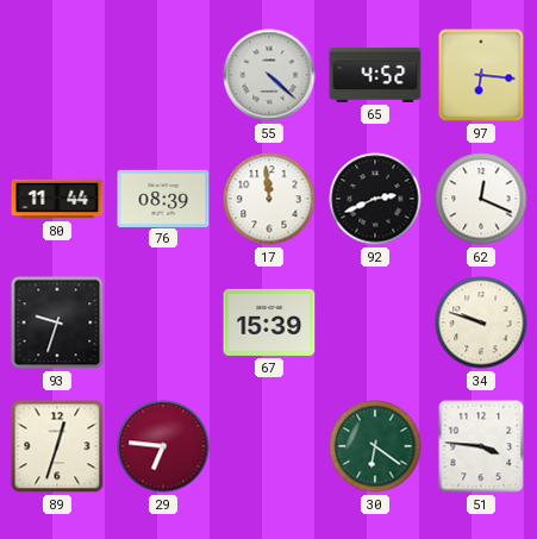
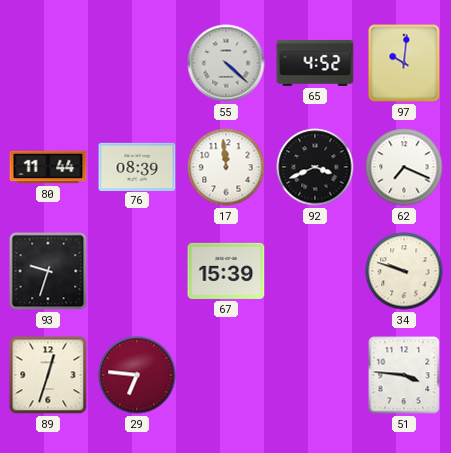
97: 6:16 -> 10:01 (404, 63)
92: 2:41 -> 3:41 (315, 167)
62: 12:19 -> 7:19 (404, 167)
30: 6:21 -> none (375, 446)
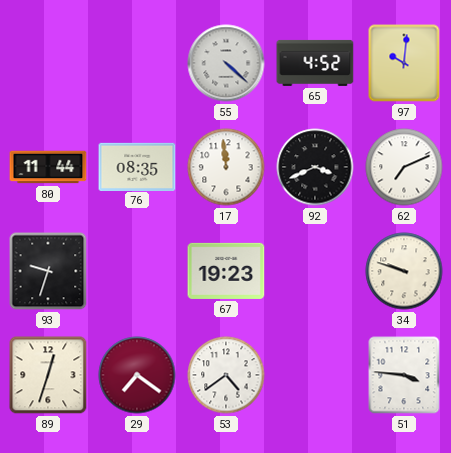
76: 08:39 -> 08:35 (137, 166)
62: 7:19 -> 7:11 (404, 167)
67: 15:39 -> 19:23 (226, 271)
29: 6:46 -> 7:21 (137, 375)
53: none -> 4:39 (226, 375)
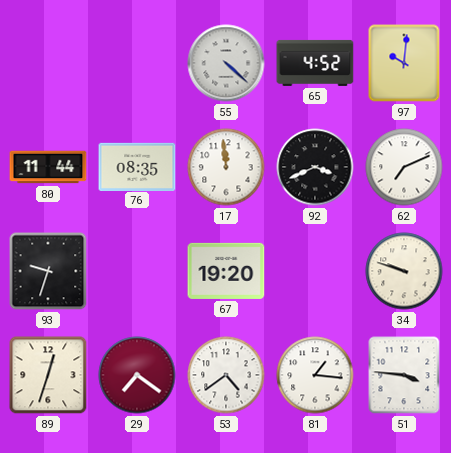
67: 19:23 -> 19:20 (226, 271)
81: none -> 1:16 (315, 375)
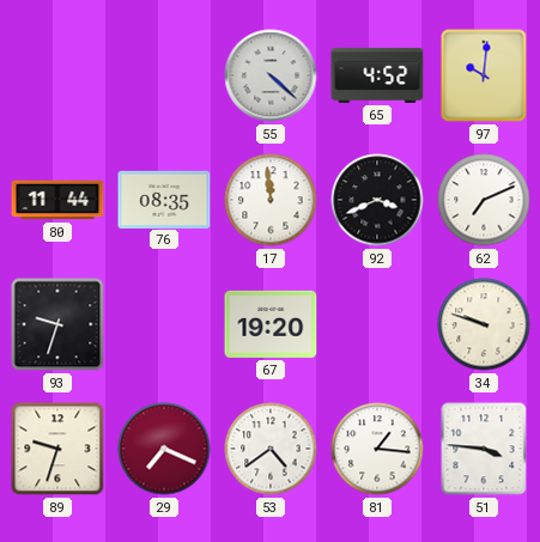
89: 12:33 -> 9:33 (57, 449)
29: 7:21 -> 7:19 (164, 449)
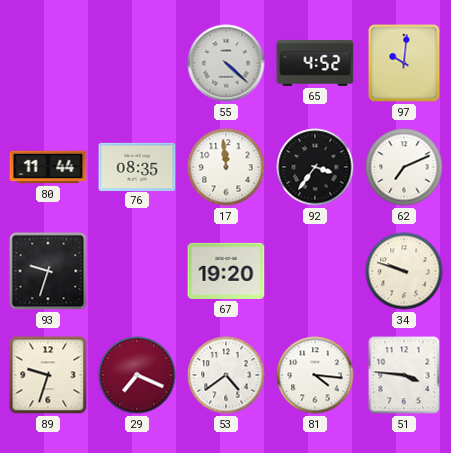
92: 3:41 -> 3:36 (315, 167)
81: 1:16 -> 4:16 (315, 375)
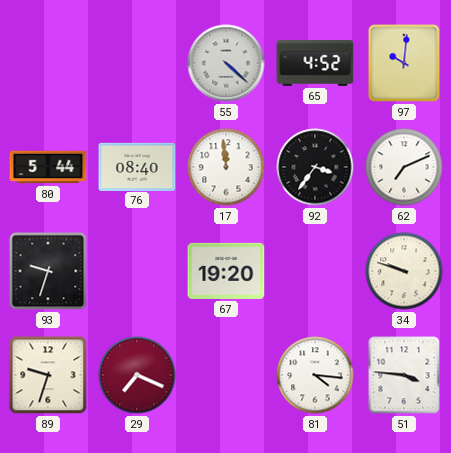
80: 11:44 -> 5:44 (48, 167)
76: 08:35 -> 08:40 (137, 166)
53: 4:39 -> none (226, 375)
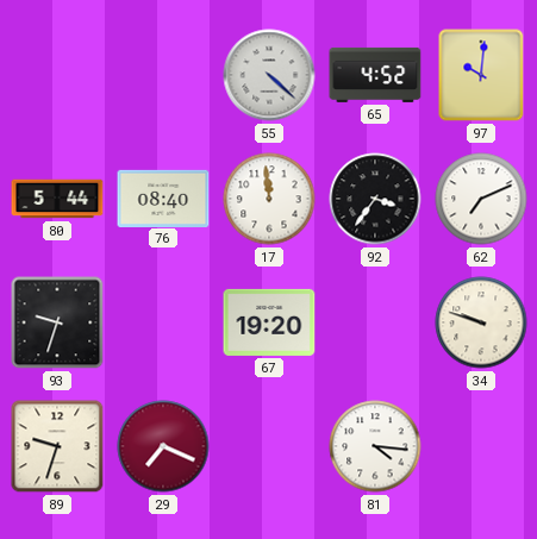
51: 3:46 -> none (404, 375)
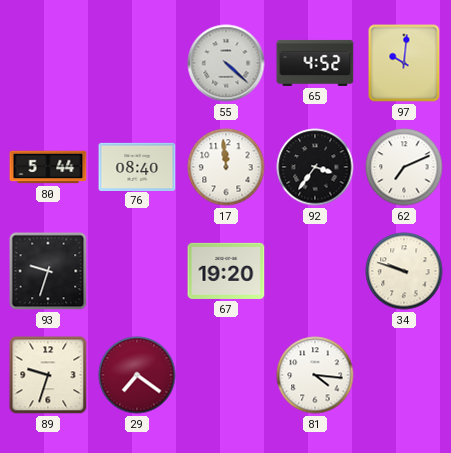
29: 7:19 -> 7:21 (137, 375)
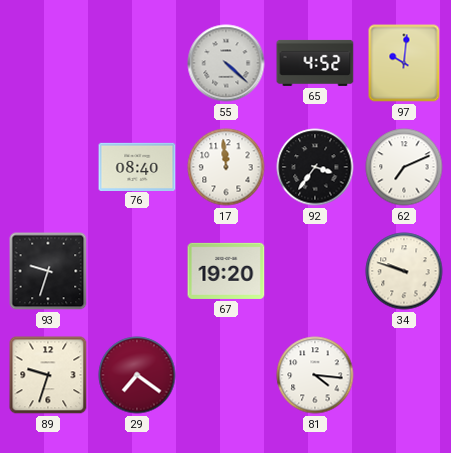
80: 5:44 -> none (48, 167)
